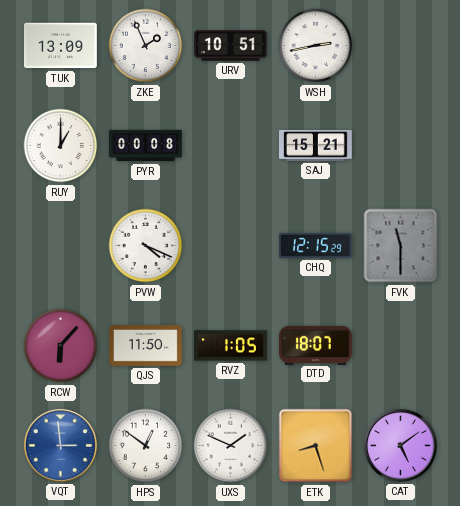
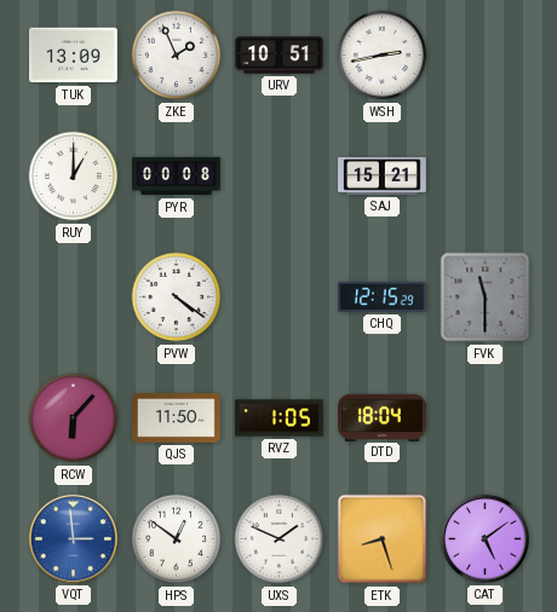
PVW: 4:19 -> 4:21 (177, 298)
DTD: 18:07 -> 18:04 (383, 417)
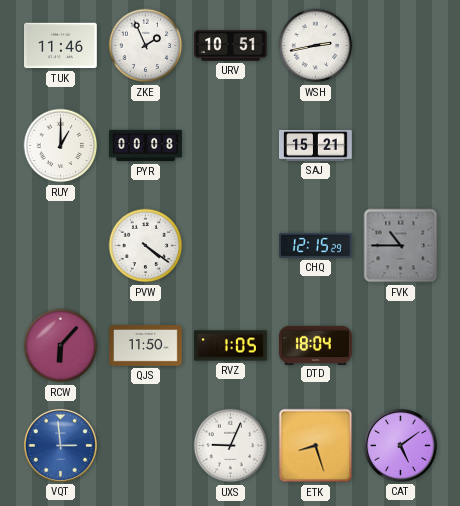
TUK: 13:09 -> 11:46 (61, 46)
FVK: 11:30 -> 10:45 (401, 246)
HPS: 12:51 -> none (177, 539)
UXS: 1:49 -> 9:04 (231, 446)
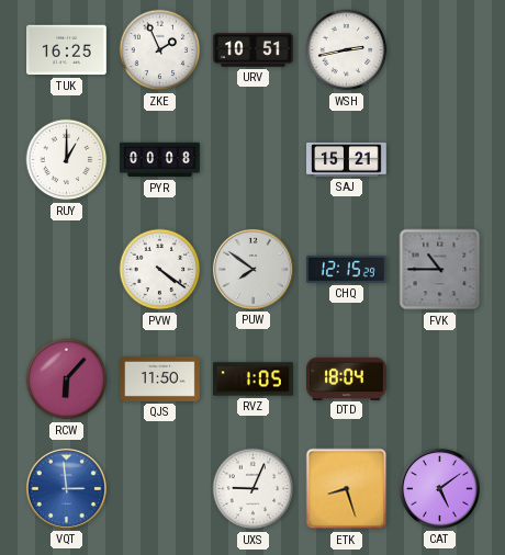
TUK: 11:46 -> 16:25 (67, 50)
PUW: none -> 7:51 (252, 269)
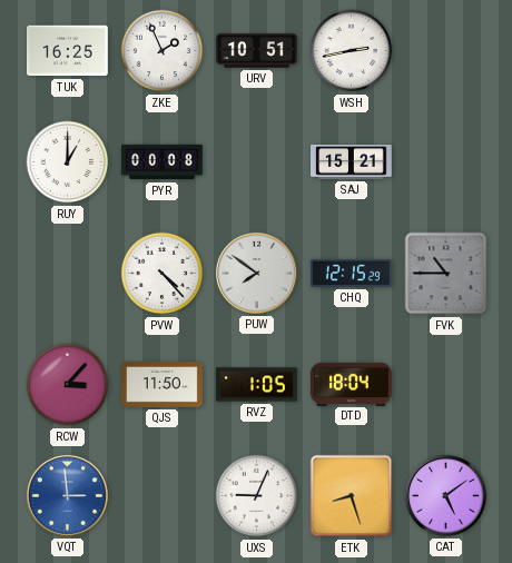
PVW: 4:21 -> 4:23 (163, 274)
RCW: 6:07 -> 3:07 (68, 385)
